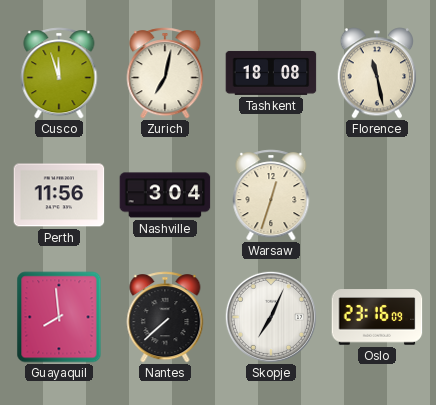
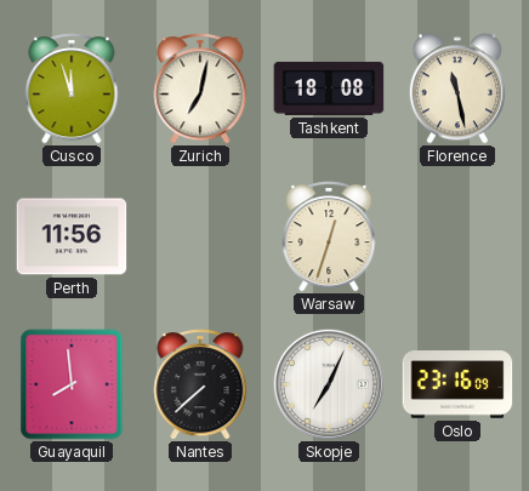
Nashville: 3:04 -> none (165, 195)
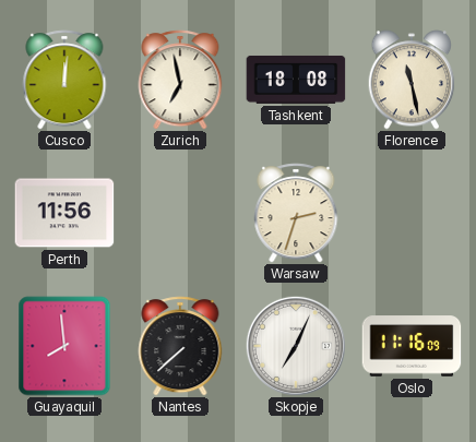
Cusco: 11:57 -> 12:01 (64, 80)
Zurich: 7:02 -> 6:58 (180, 80)
Warsaw: 12:33 -> 2:33 (296, 213)
Oslo: 23:16 -> 11:16 (412, 346)
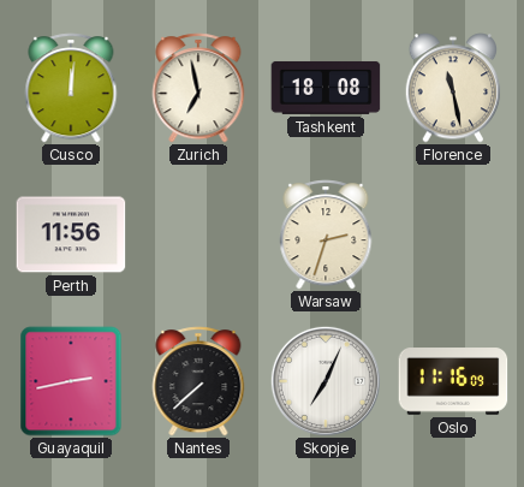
Guayaquil: 7:59 -> 2:43 (71, 381)
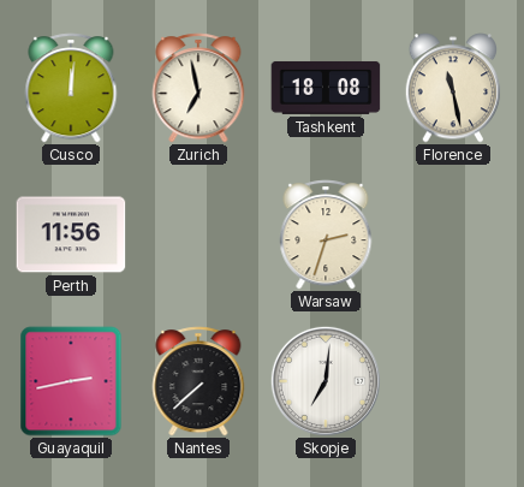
Skopje: 7:04 -> 7:01 (326, 381)
Oslo: 11:16 -> none (453, 381)
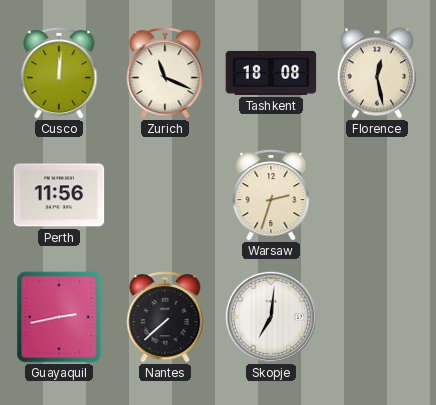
Zurich: 6:58 -> 11:19 (165, 73)
Florence: 11:28 -> 12:28 (377, 73)
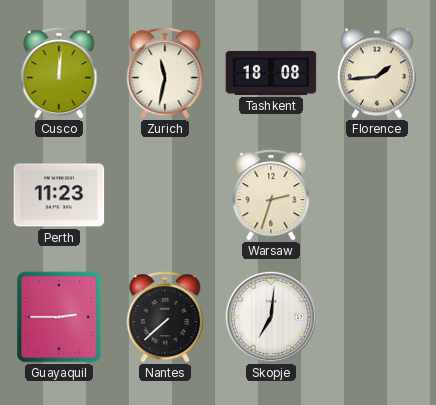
Zurich: 11:19 -> 11:32 (165, 73)
Florence: 12:28 -> 1:44 (377, 73)
Perth: 11:56 -> 11:23 (59, 195)
Guayaquil: 2:43 -> 2:45 (59, 317)
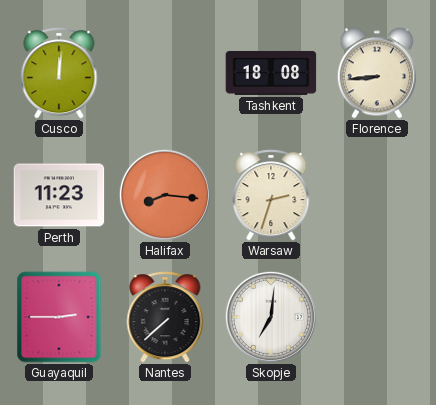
Zurich: 11:32 -> none (165, 73)
Florence: 1:44 -> 8:44 (377, 73)
Halifax: none -> 8:16 (165, 195)
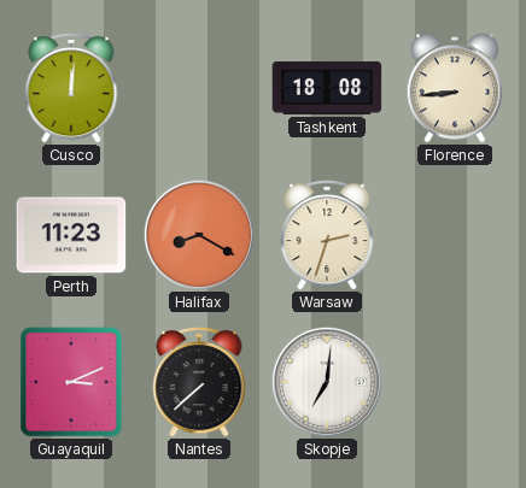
Halifax: 8:16 -> 8:20 (199, 235)
Guayaquil: 2:45 -> 3:11 (71, 382)
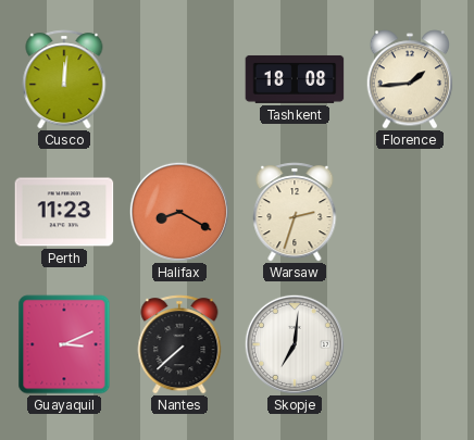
Florence: 8:44 -> 1:44 (410, 79)
